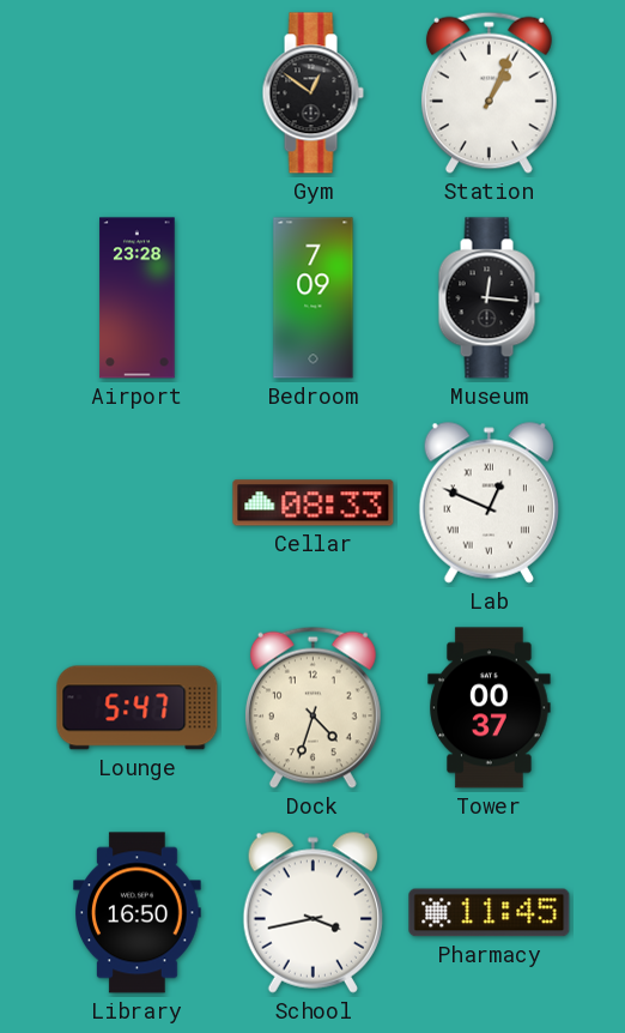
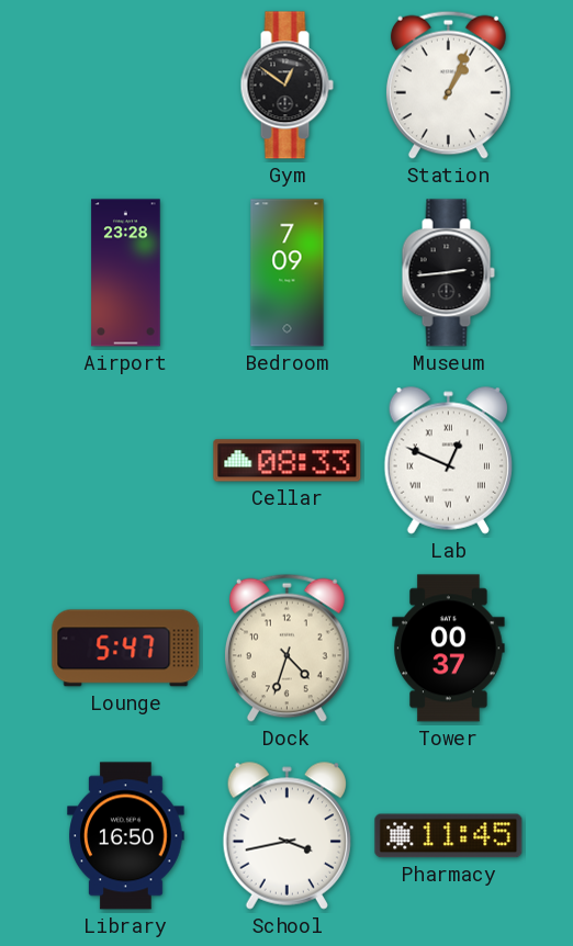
Museum: 12:16 -> 2:44 (448, 273)
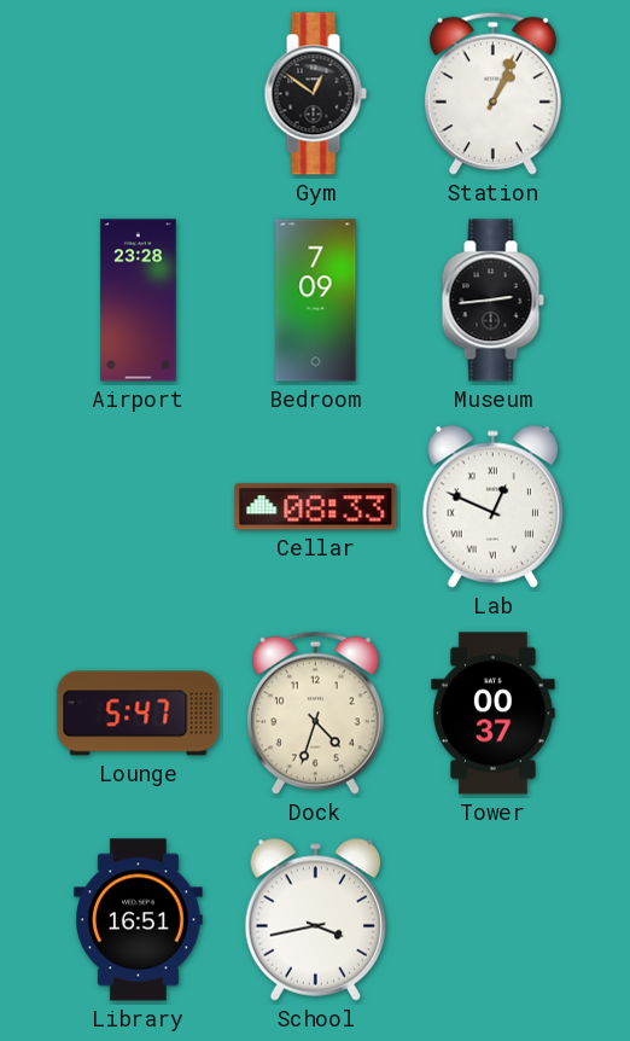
Library: 16:50 -> 16:51 (139, 920)
Pharmacy: 11:45 -> none (449, 836)
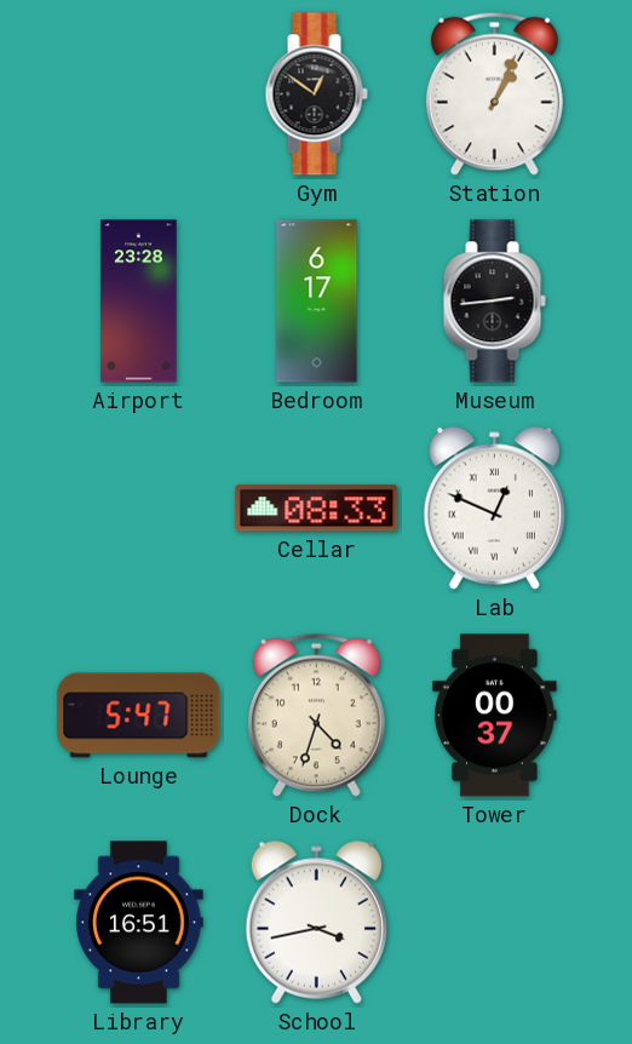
Bedroom: 7:09 -> 6:17 (317, 302)
